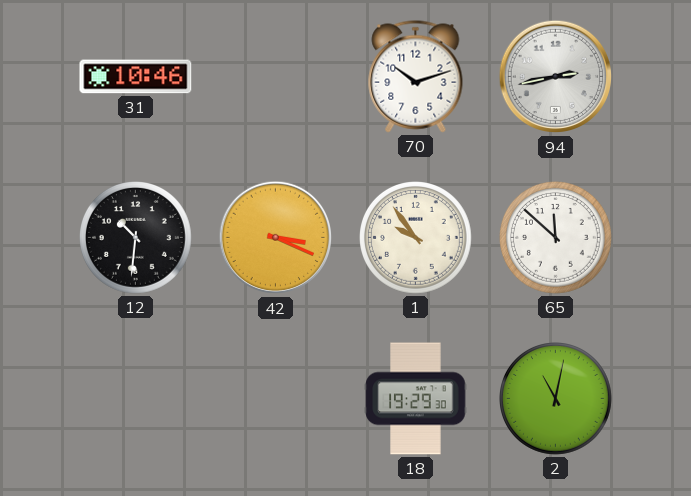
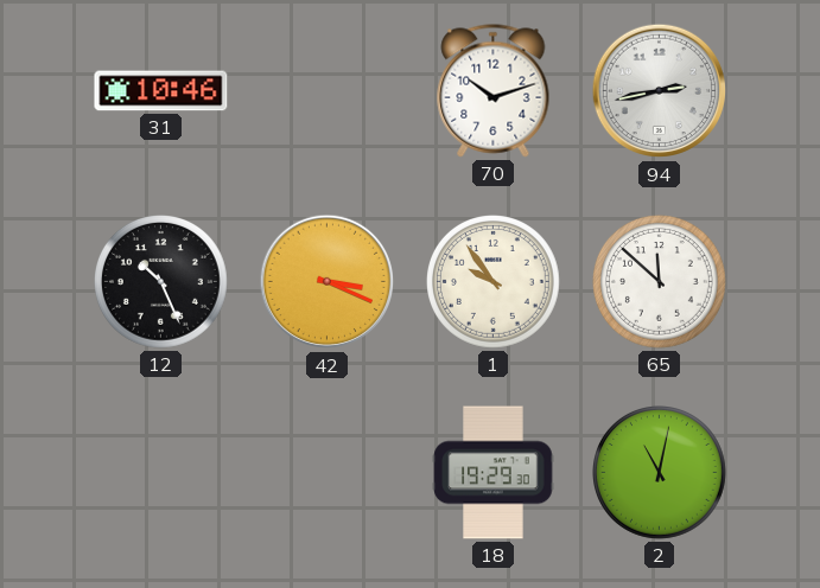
12: 10:31 -> 10:26 (161, 282)
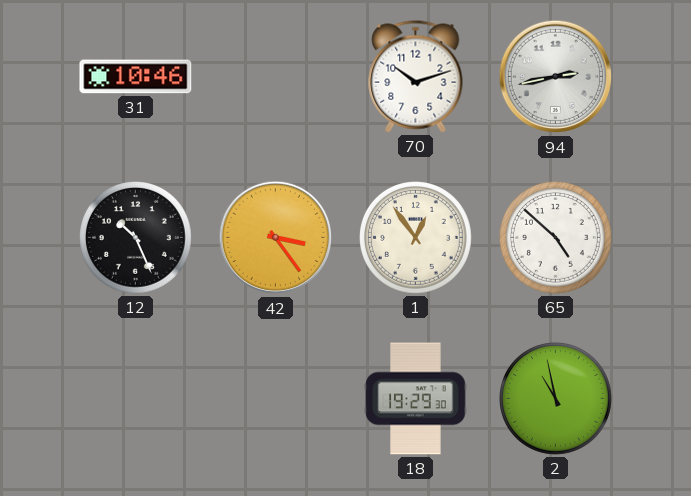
42: 3:19 -> 3:24 (276, 238)
1: 9:54 -> 12:54 (416, 238)
65: 11:52 -> 4:52 (556, 238)
2: 11:02 -> 10:58 (556, 399)
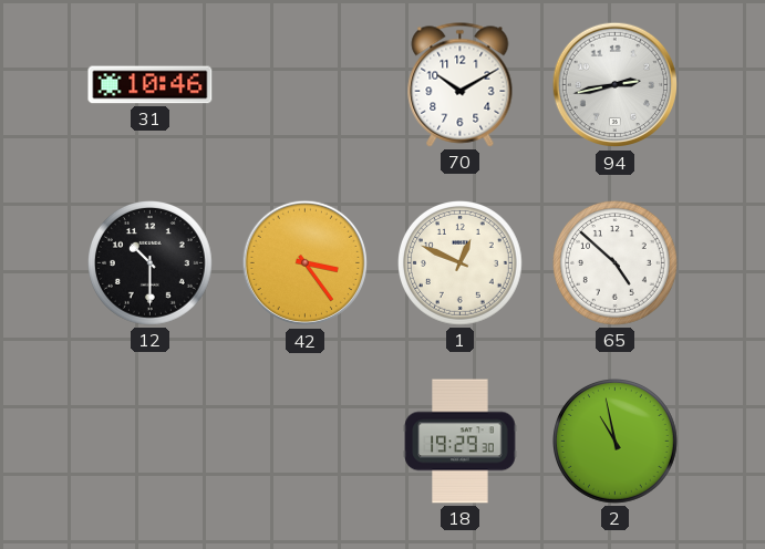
70: 10:12 -> 10:10 (461, 85)
12: 10:26 -> 10:30 (151, 263)
1: 12:54 -> 12:49 (461, 263)
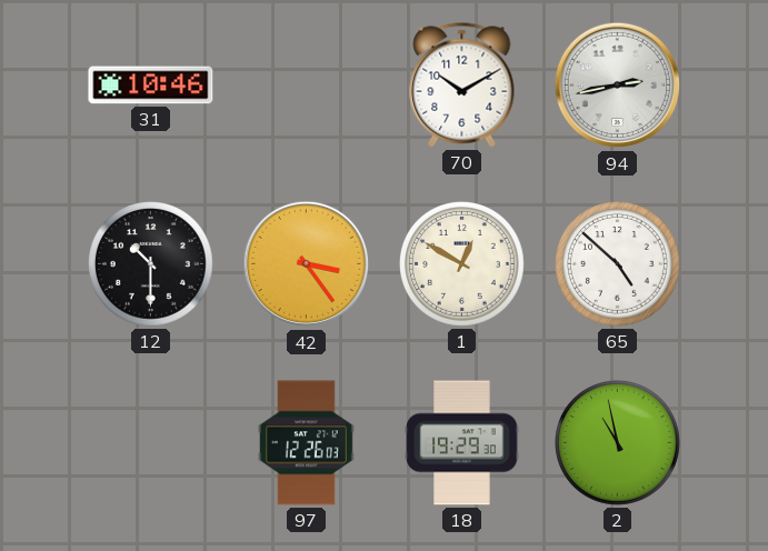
1: 12:49 -> 12:50 (462, 264)
97: none -> 12:26 (306, 443)
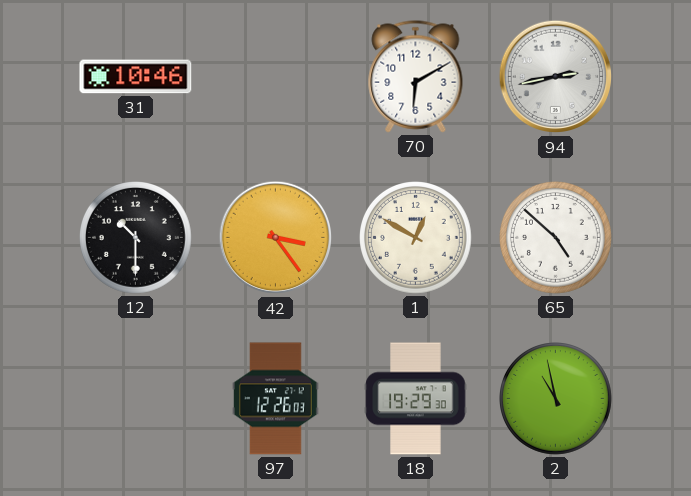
70: 10:10 -> 6:10 (416, 77)
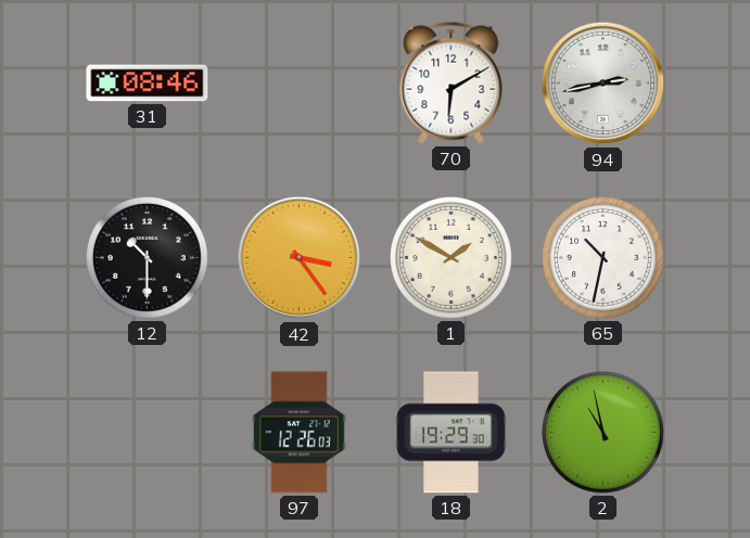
31: 10:46 -> 08:46 (148, 84)
1: 12:50 -> 1:50 (452, 258)
65: 4:52 -> 10:32 (603, 258)
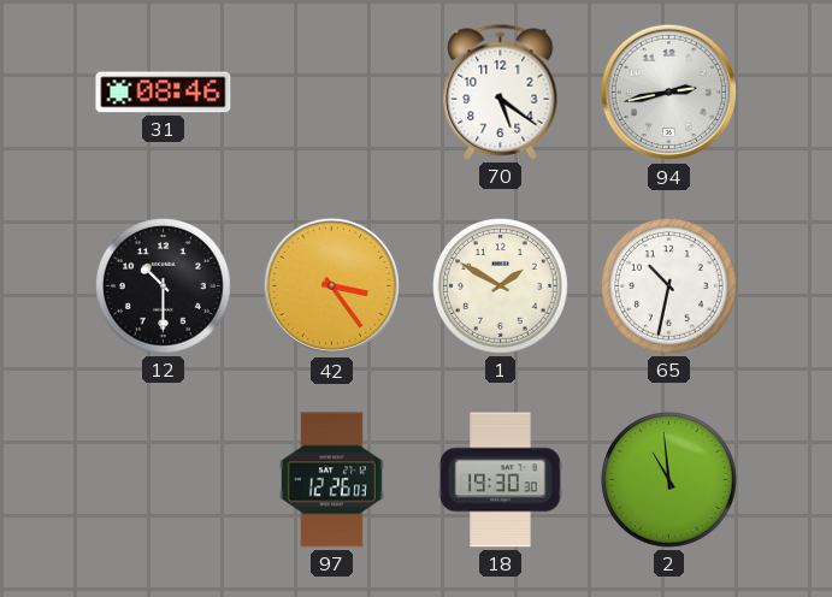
70: 6:10 -> 5:21 (501, 93)
18: 19:29 -> 19:30 (501, 480)
2: 10:58 -> 10:59 (669, 480)
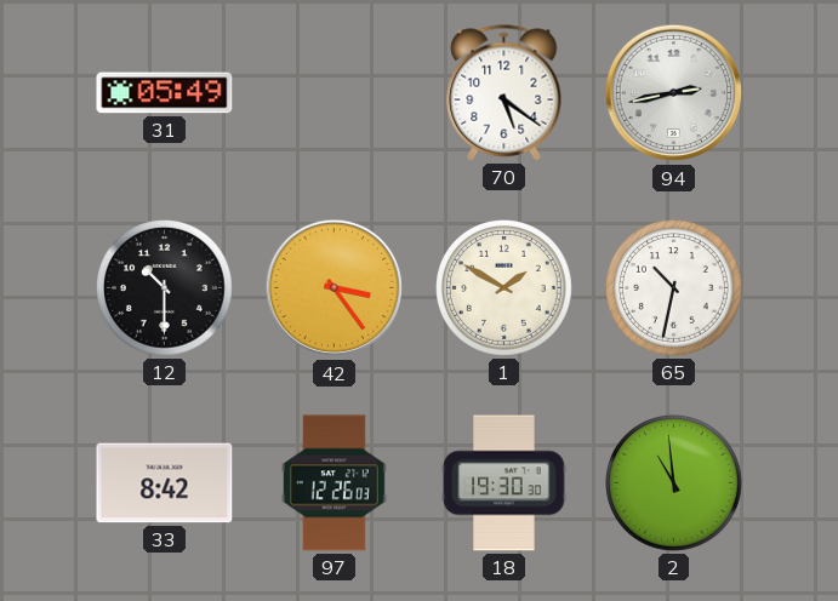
31: 08:46 -> 05:49 (165, 93)
33: none -> 8:42 (165, 483)
